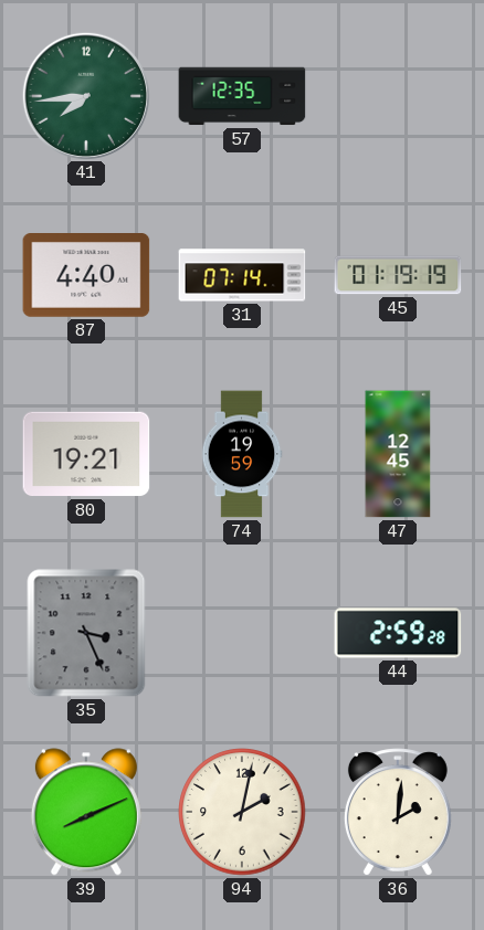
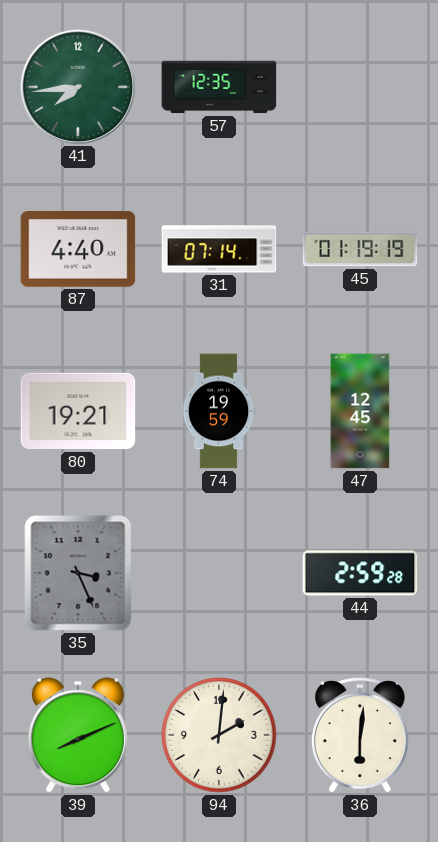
94: 2:02 -> 2:01 (219, 735)
36: 2:01 -> 6:01 (360, 735)
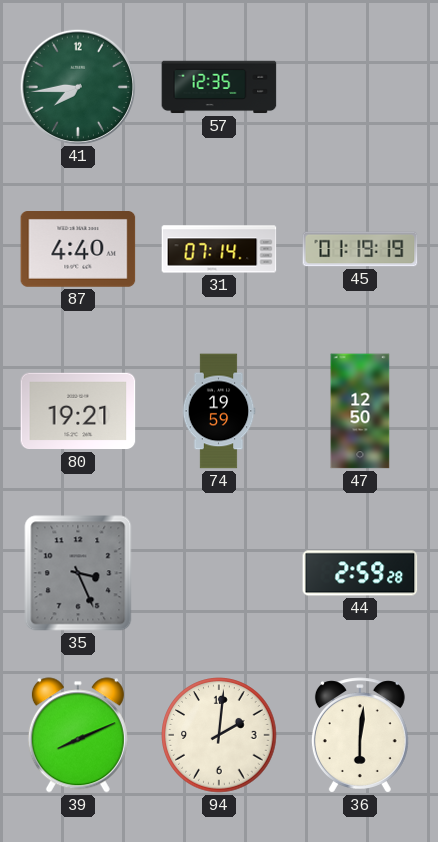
47: 12:45 -> 12:50 (360, 411)
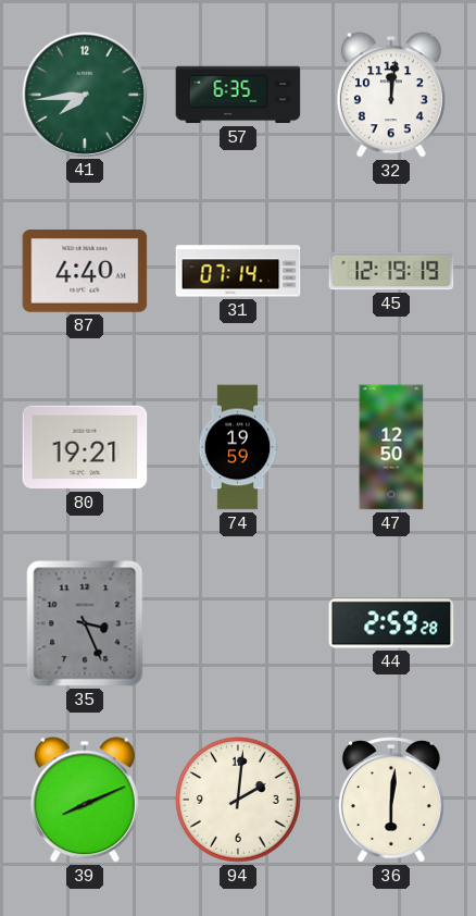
57: 12:35 -> 6:35 (238, 95)
32: none -> 12:01 (391, 95)
45: 01:19 -> 12:19 (391, 271)
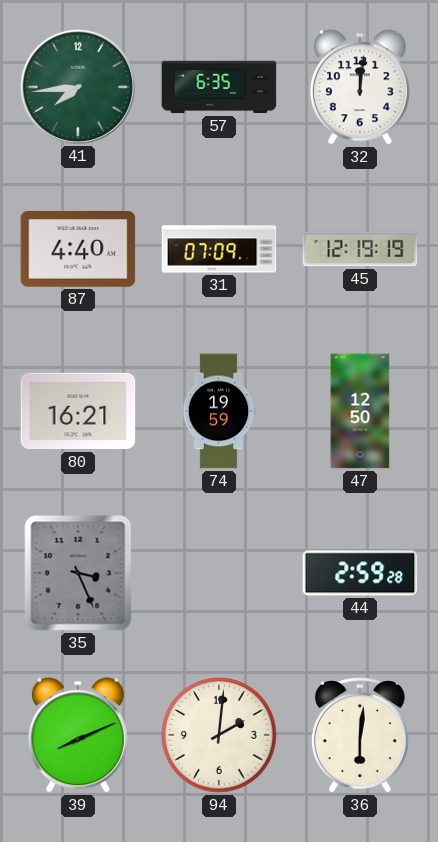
31: 07:14 -> 07:09 (219, 249)
80: 19:21 -> 16:21 (78, 411)
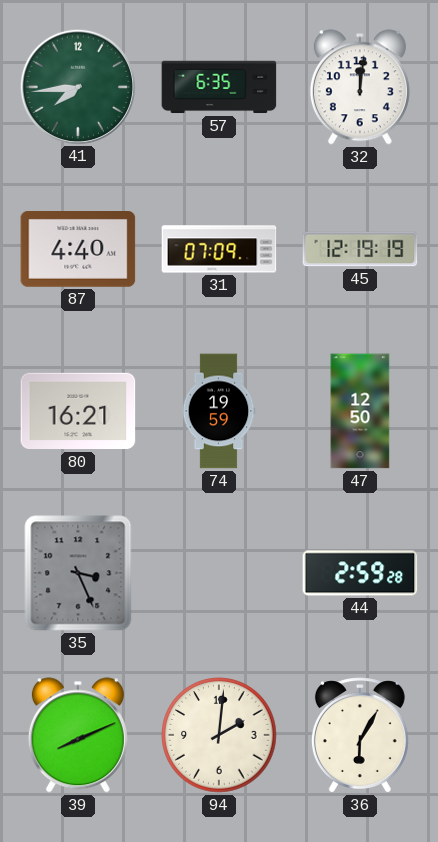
36: 6:01 -> 6:05 (360, 735)
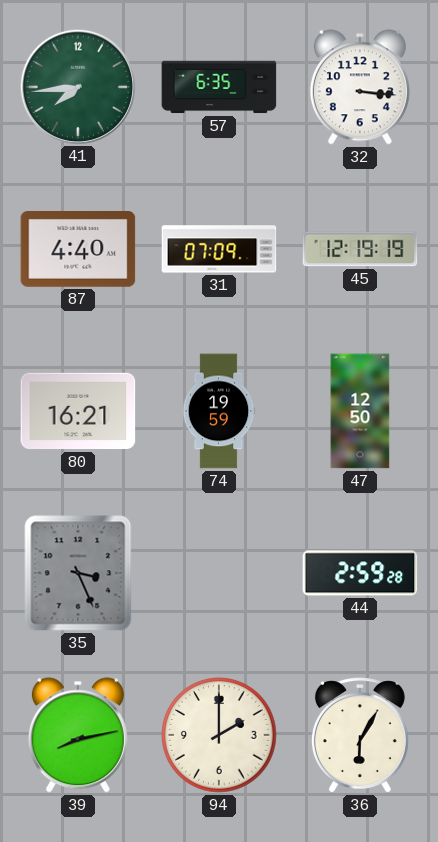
32: 12:01 -> 3:16 (360, 87)
39: 8:11 -> 8:13 (78, 735)
94: 2:01 -> 2:00 (219, 735)
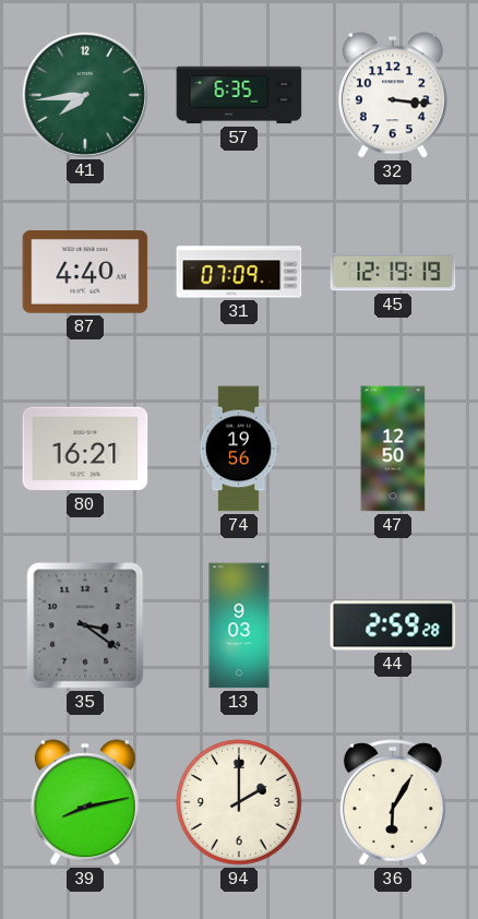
74: 19:59 -> 19:56 (239, 449)
35: 3:26 -> 3:21 (85, 625)
13: none -> 9:03 (239, 625)
